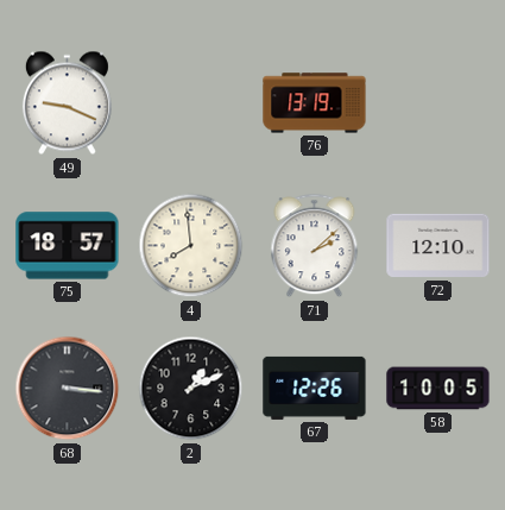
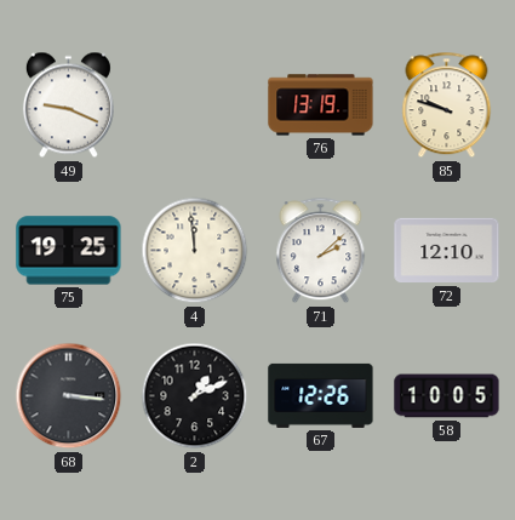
85: none -> 9:48 (447, 105)
75: 18:57 -> 19:25 (69, 251)
4: 7:59 -> 11:59 (195, 251)
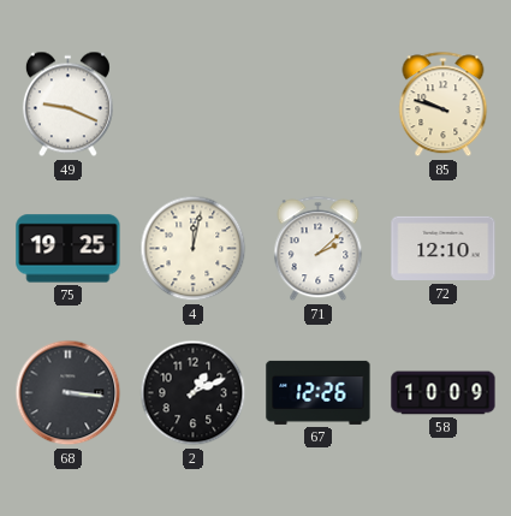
76: 13:19 -> none (321, 105)
4: 11:59 -> 12:02 (194, 249)
58: 10:05 -> 10:09 (444, 393)
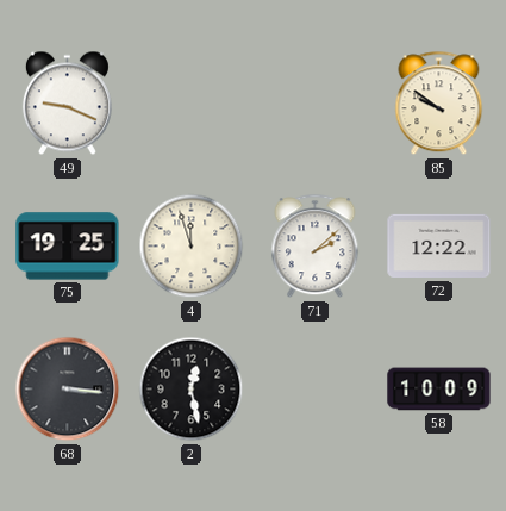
85: 9:48 -> 9:51 (439, 104)
4: 12:02 -> 11:57 (192, 247)
72: 12:10 -> 12:22 (439, 247)
2: 1:11 -> 12:28 (192, 390)
67: 12:26 -> none (319, 392)
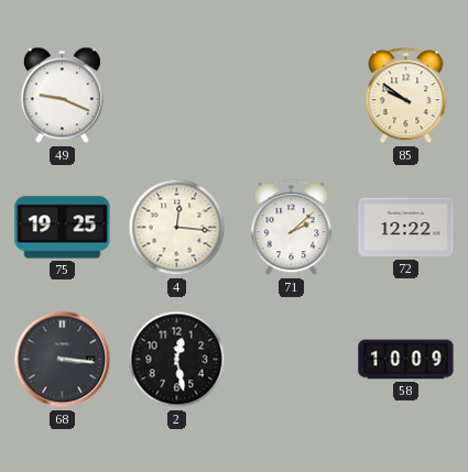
4: 11:57 -> 12:16 (177, 228)
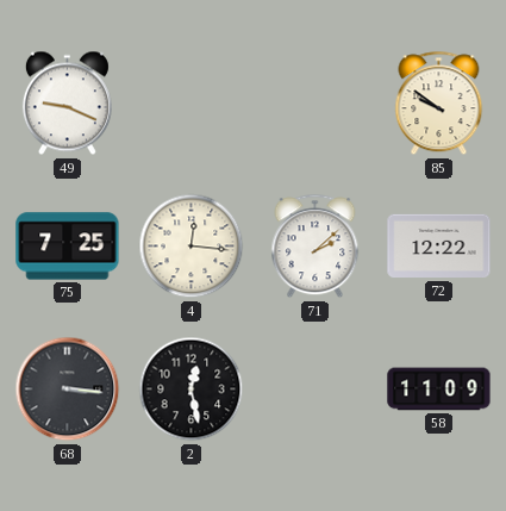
75: 19:25 -> 7:25 (68, 247)
58: 10:09 -> 11:09 (439, 390)
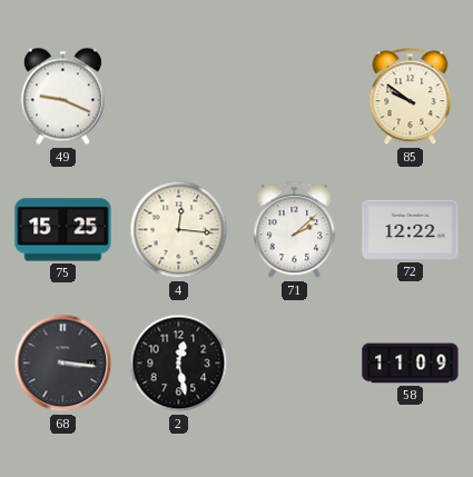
75: 7:25 -> 15:25 (63, 230)
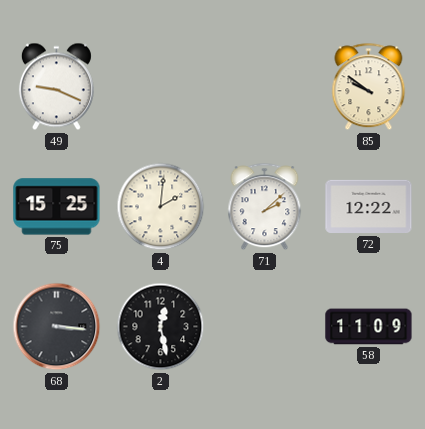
4: 12:16 -> 2:01 (161, 207)
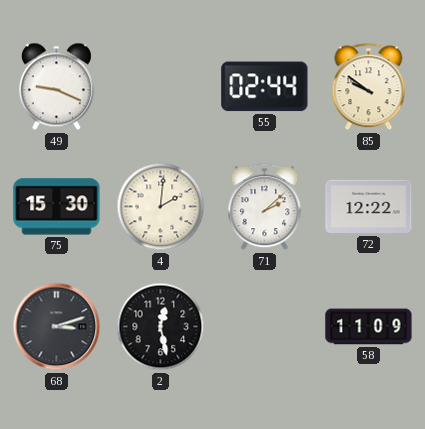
55: none -> 02:44 (265, 87)
75: 15:25 -> 15:30 (57, 207)
68: 3:16 -> 3:12 (57, 327)
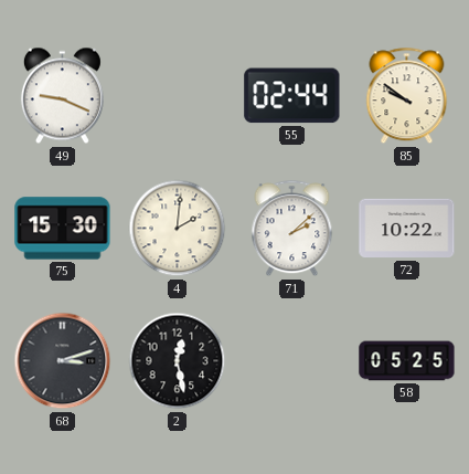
72: 12:22 -> 10:22 (407, 229)
58: 11:09 -> 05:25 (407, 361)
